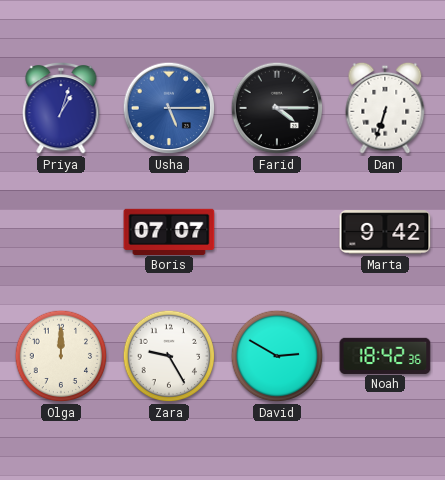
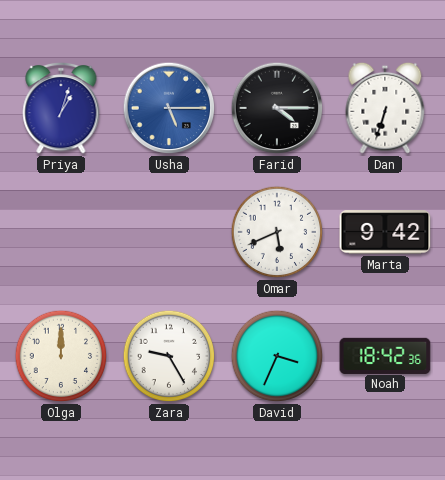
Boris: 07:07 -> none (169, 231)
Omar: none -> 5:41 (277, 232)
David: 2:50 -> 3:34 (277, 356)
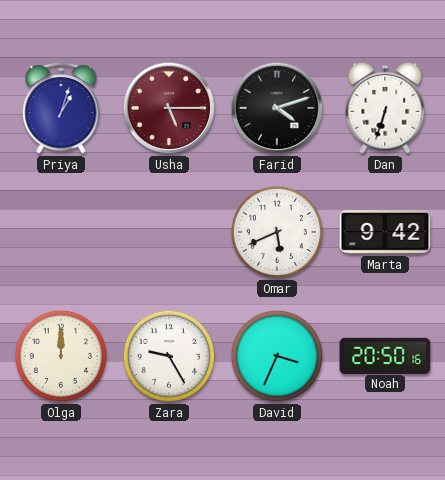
Usha dial: blue -> burgundy (169, 108)
Farid: 4:15 -> 4:12 (277, 108)
Noah: 18:42 -> 20:50 (385, 355)
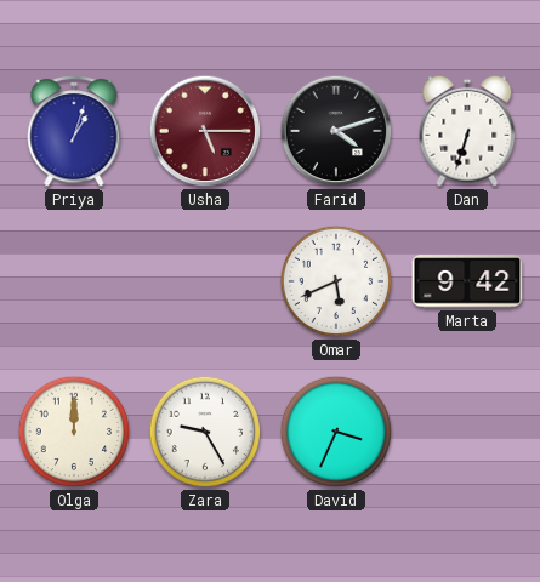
Noah: 20:50 -> none (385, 355)
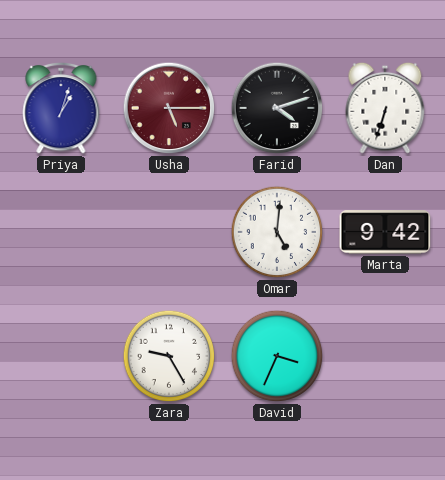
Omar: 5:41 -> 5:01 (277, 232)
Olga: 12:00 -> none (74, 432)
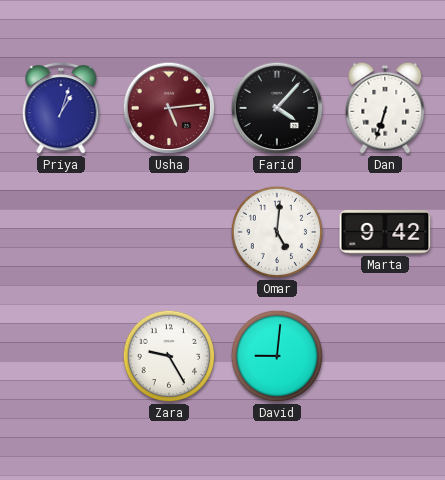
Usha: 5:15 -> 5:14 (169, 108)
Farid: 4:12 -> 4:07 (277, 108)
David: 3:34 -> 9:01 (277, 356)
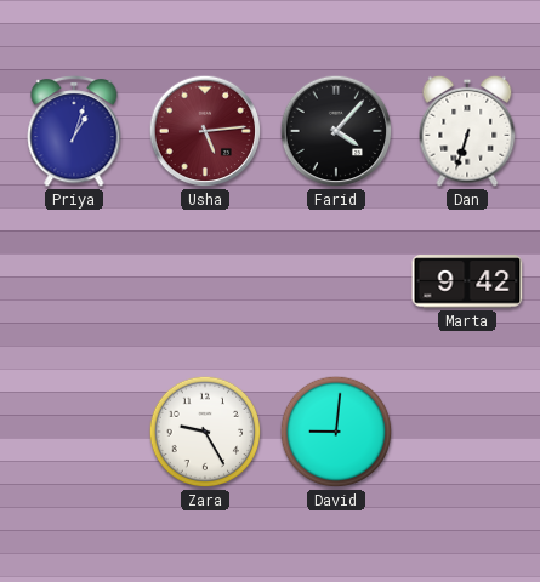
Omar: 5:01 -> none (277, 232)
